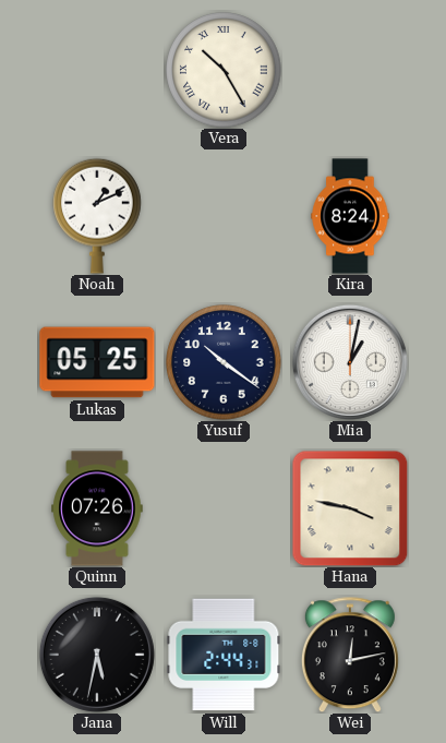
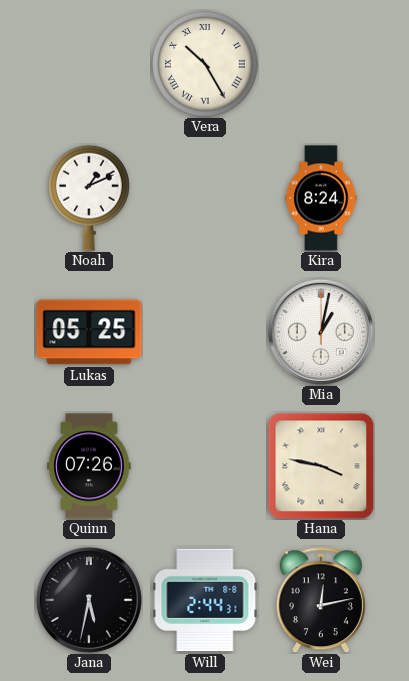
Yusuf: 10:21 -> none (224, 362)
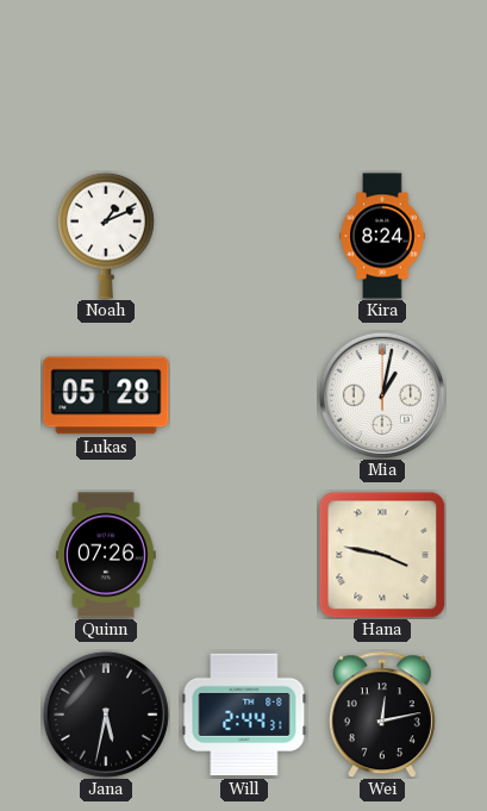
Vera: 10:25 -> none (205, 64)
Lukas: 05:25 -> 05:28 (106, 395)
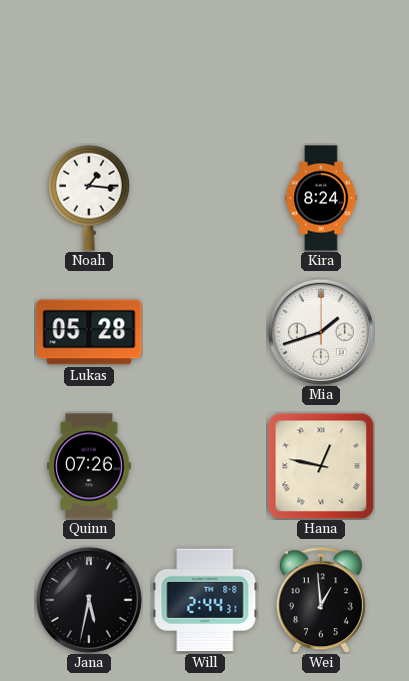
Noah: 1:11 -> 1:16 (89, 198)
Mia: 1:02 -> 1:42 (321, 332)
Hana: 3:47 -> 12:47 (321, 466)
Wei: 12:13 -> 12:59 (321, 600)
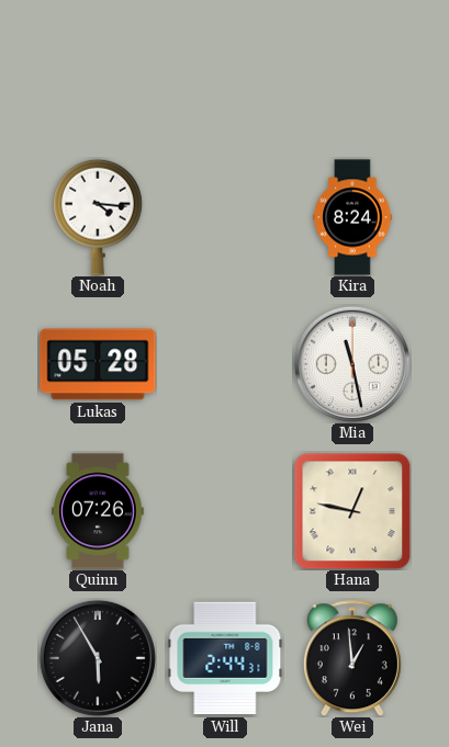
Noah: 1:16 -> 4:16 (98, 217)
Mia: 1:42 -> 11:28 (352, 364)
Jana: 5:32 -> 5:55 (98, 658)
